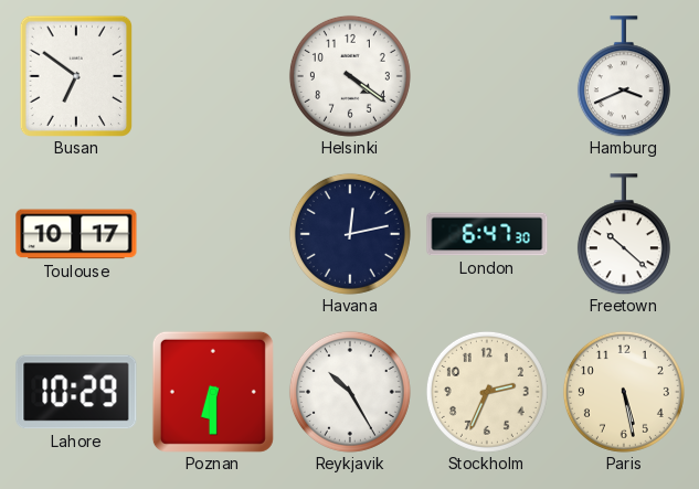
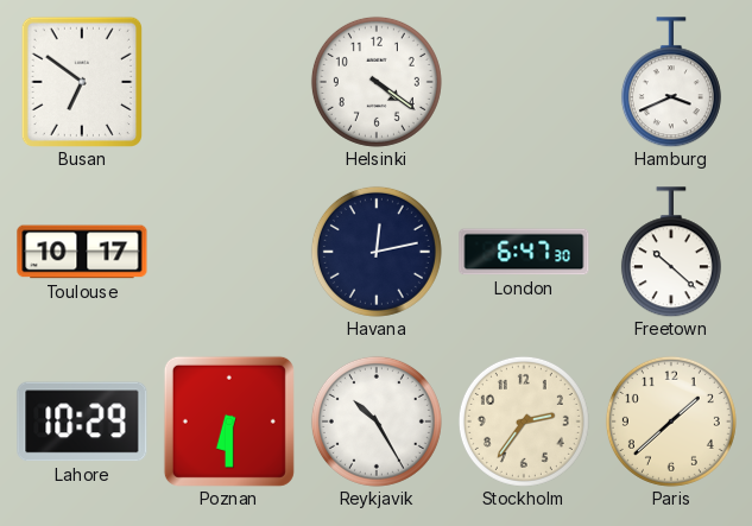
Stockholm: 2:34 -> 2:36 (524, 422)
Paris: 5:28 -> 1:38 (671, 422)
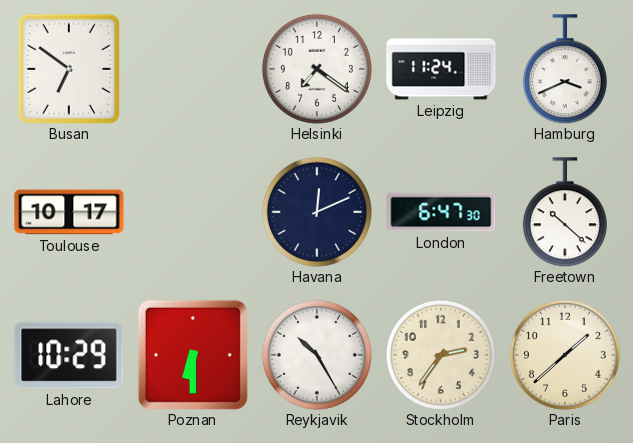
Helsinki: 4:21 -> 7:21 (317, 69)
Leipzig: none -> 11:24 (441, 69)
Havana: 12:13 -> 12:11 (317, 212)
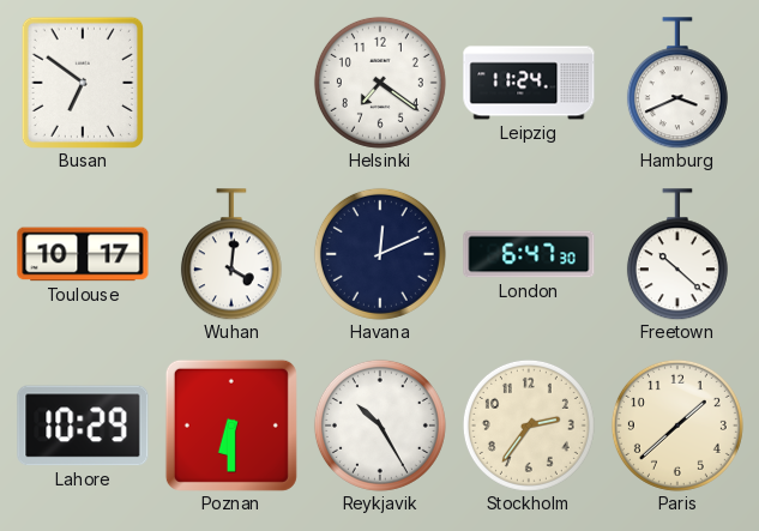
Wuhan: none -> 4:01 (231, 254)
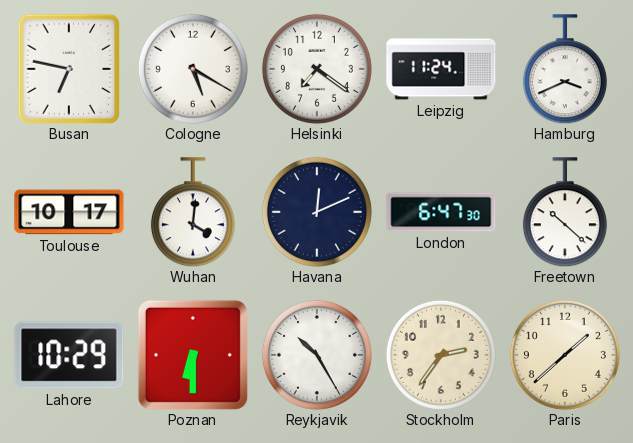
Busan: 6:51 -> 6:47 (68, 68)
Cologne: none -> 5:20 (193, 69)
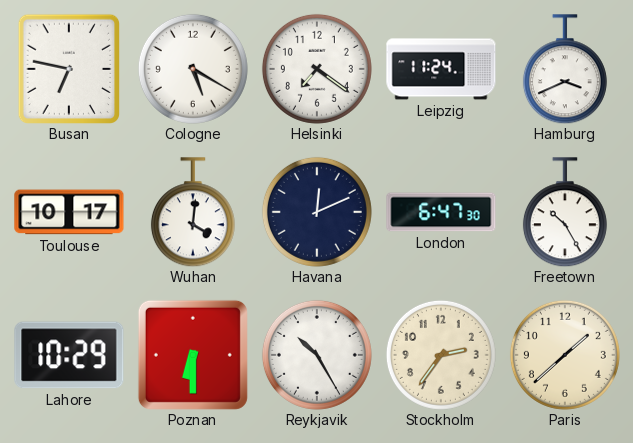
Freetown: 10:22 -> 10:25 (565, 212)
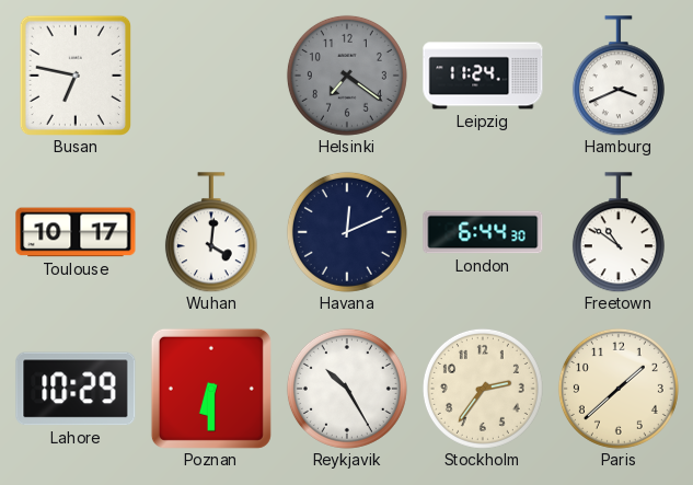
Cologne: 5:20 -> none (193, 69)
Helsinki dial: white -> grey (347, 76)
London: 6:47 -> 6:44 (483, 232)
Freetown: 10:25 -> 10:51 (619, 232)
